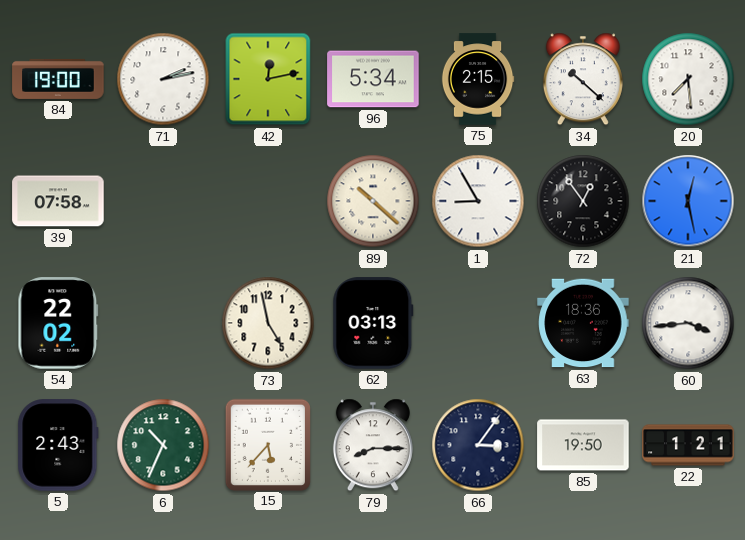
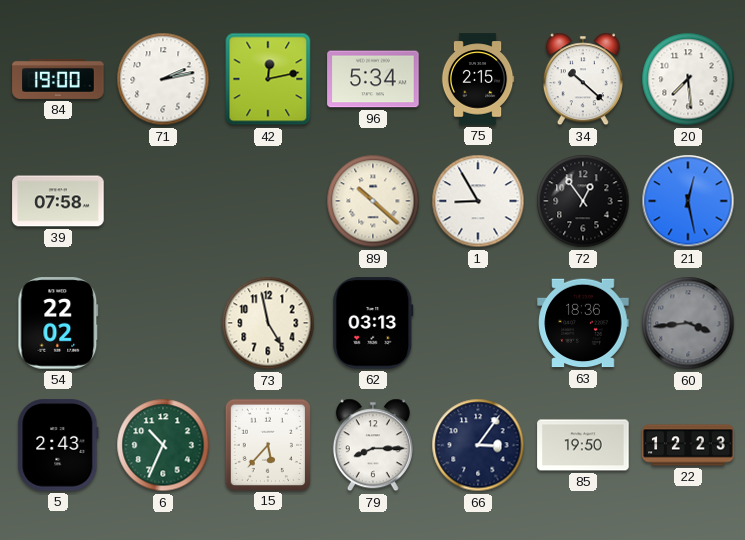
60 dial: white -> grey (688, 323)
22: 1:21 -> 12:23 (688, 445)
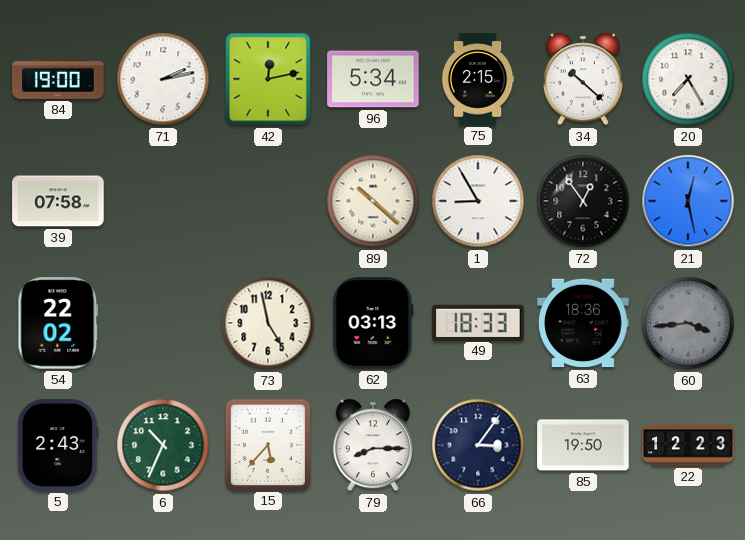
20: 7:29 -> 7:25 (688, 79)
49: none -> 18:33 (478, 322)
